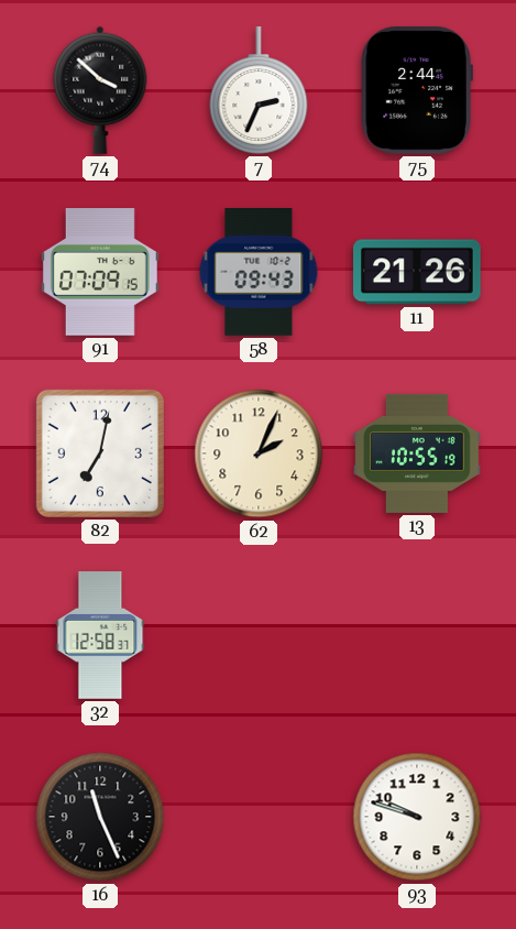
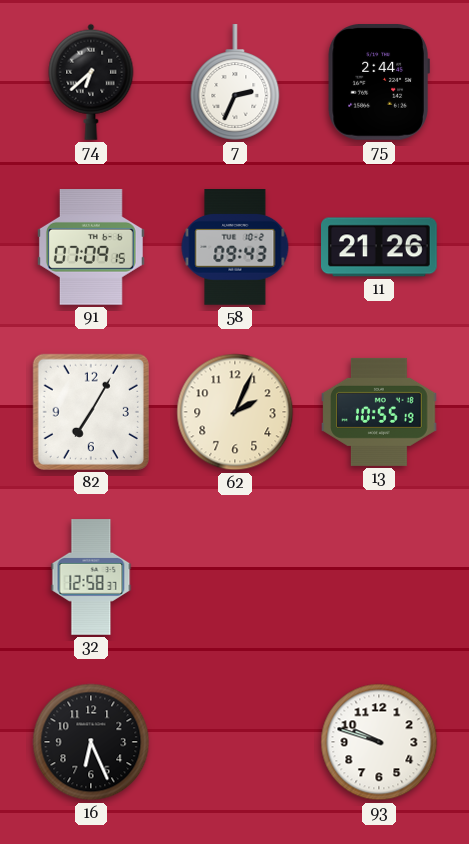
74: 3:52 -> 6:38 (91, 82)
82: 7:02 -> 7:05 (91, 412)
16: 11:26 -> 6:26 (91, 742)
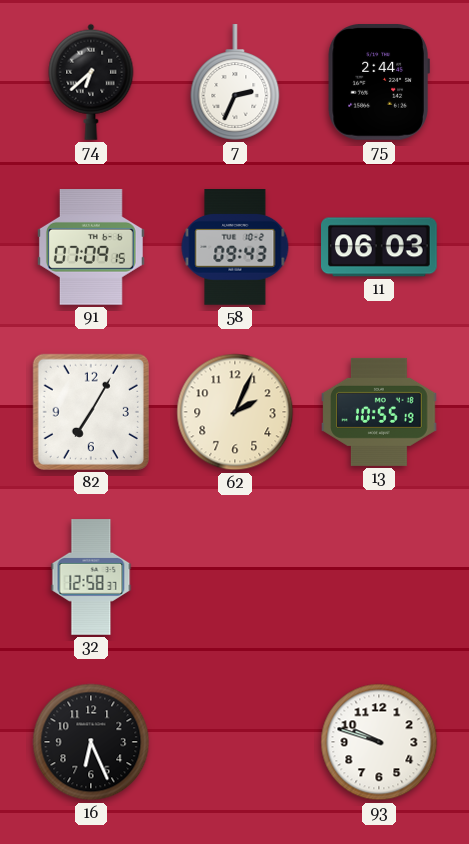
11: 21:26 -> 06:03 (379, 247)
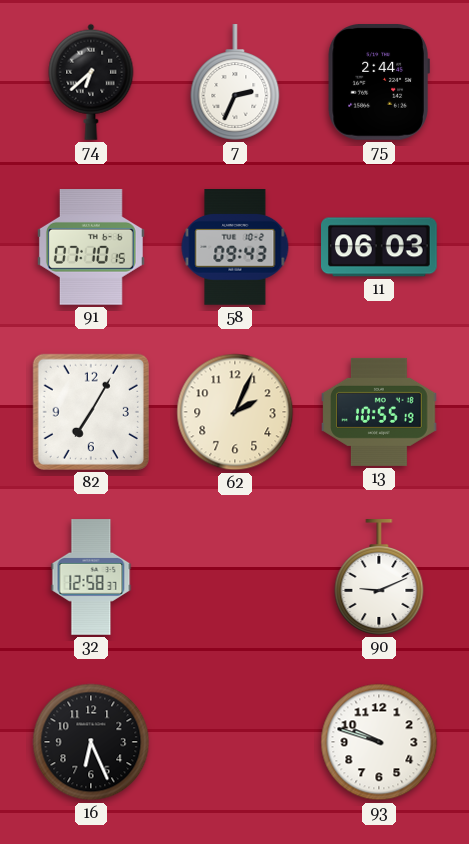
91: 07:09 -> 07:10 (91, 248)
90: none -> 9:11 (379, 577)
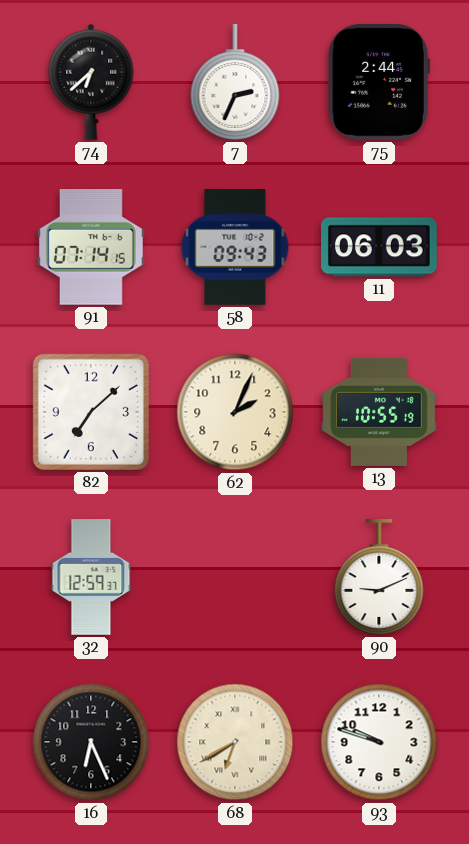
91: 07:10 -> 07:14 (91, 248)
82: 7:05 -> 7:08 (91, 412)
32: 12:58 -> 12:59 (91, 577)
68: none -> 6:40 (235, 742)
